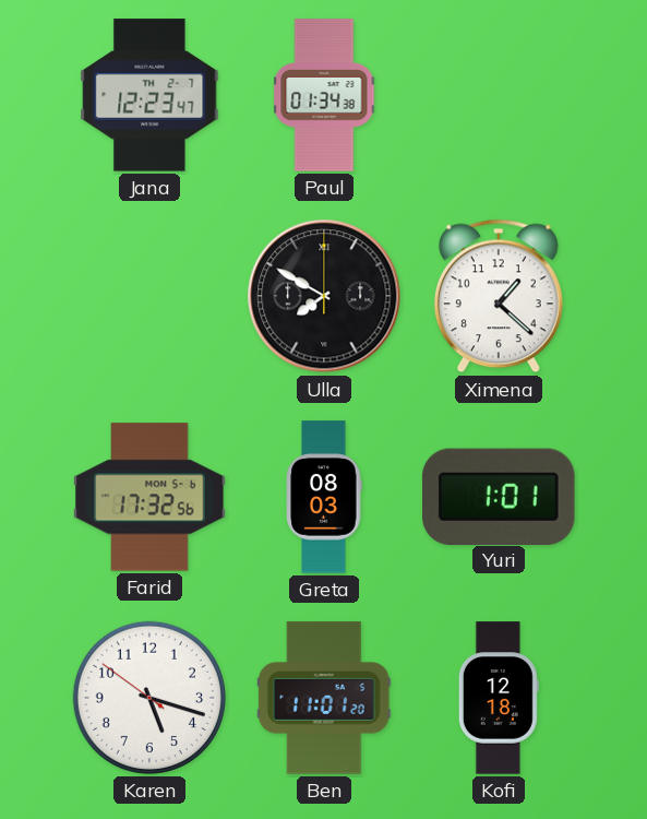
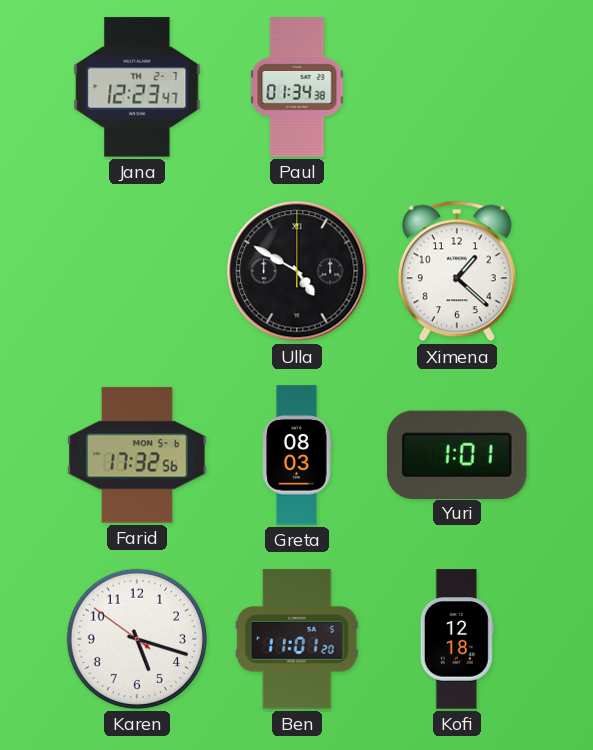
Ulla: 7:50 -> 4:50 (297, 271)
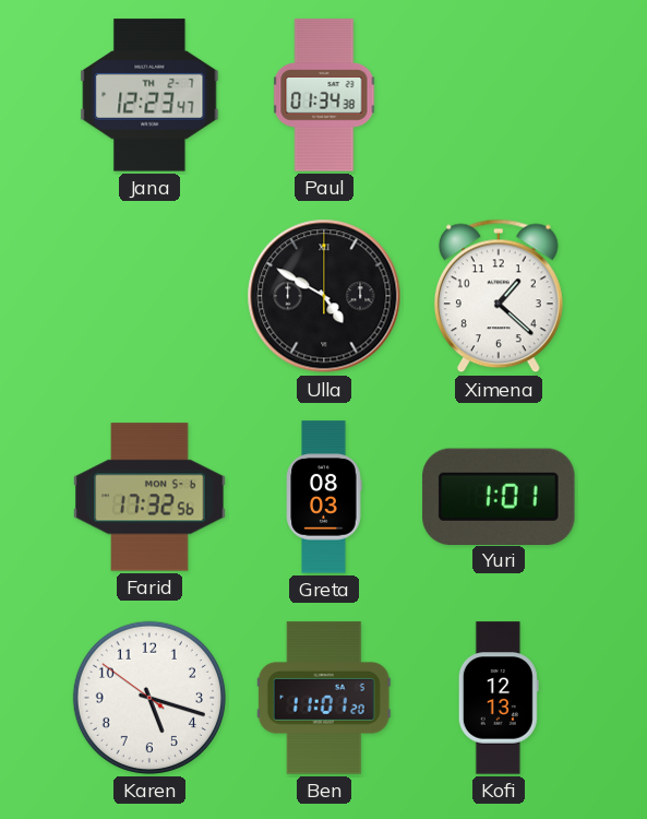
Kofi: 12:18 -> 12:13 (499, 698)
